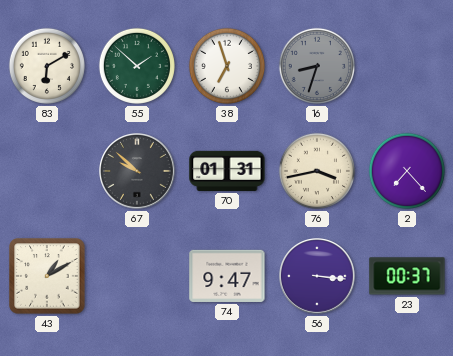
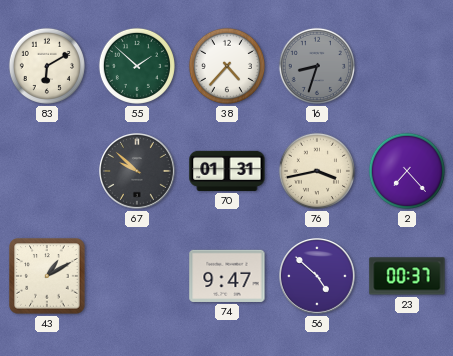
38: 6:57 -> 4:37 (227, 66)
56: 3:16 -> 4:52 (318, 277)
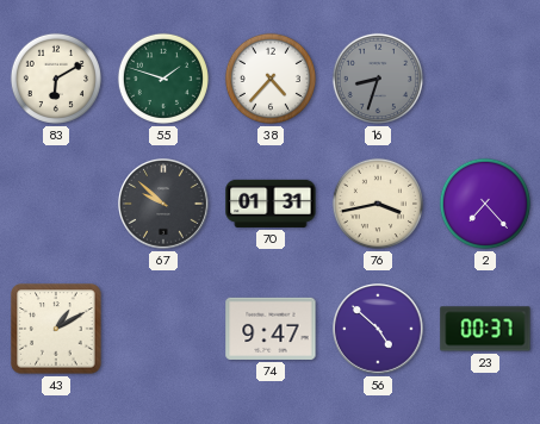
55: 1:52 -> 1:48 (163, 79)
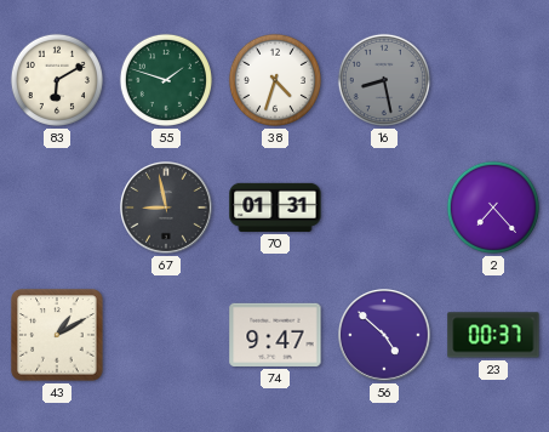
38: 4:37 -> 4:33 (275, 80)
16: 8:33 -> 8:28 (384, 80)
67: 9:52 -> 8:58 (167, 209)
76: 3:43 -> none (378, 204)
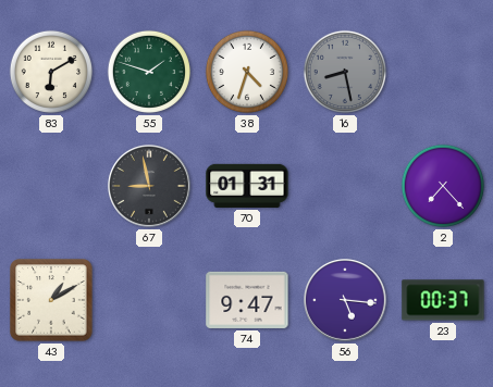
56: 4:52 -> 5:16 (346, 301)
